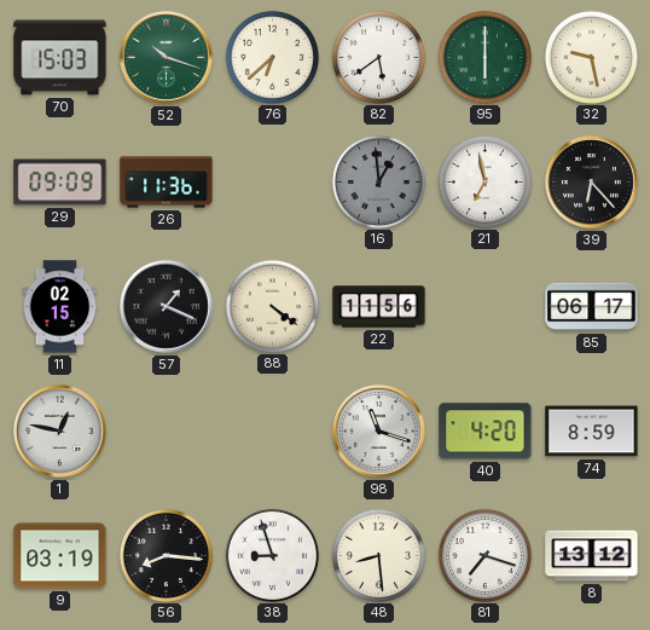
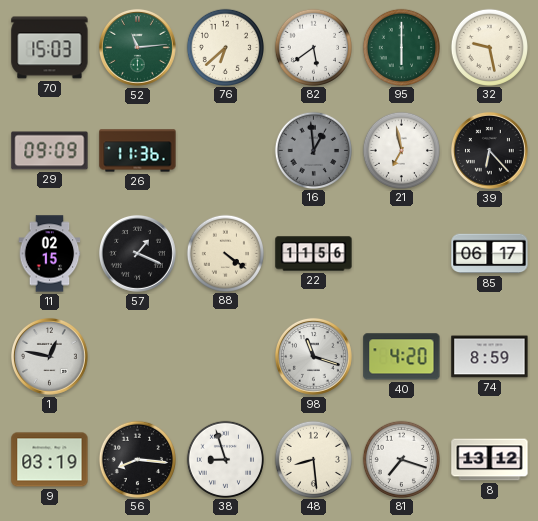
52: 10:18 -> 11:14 (137, 47)
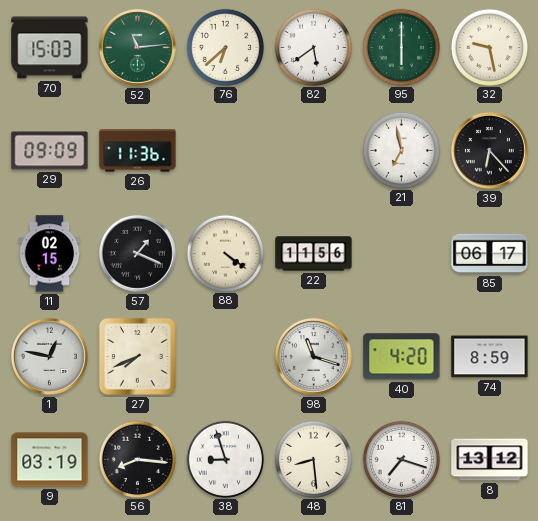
16: 12:59 -> none (313, 150)
27: none -> 7:41 (137, 356)
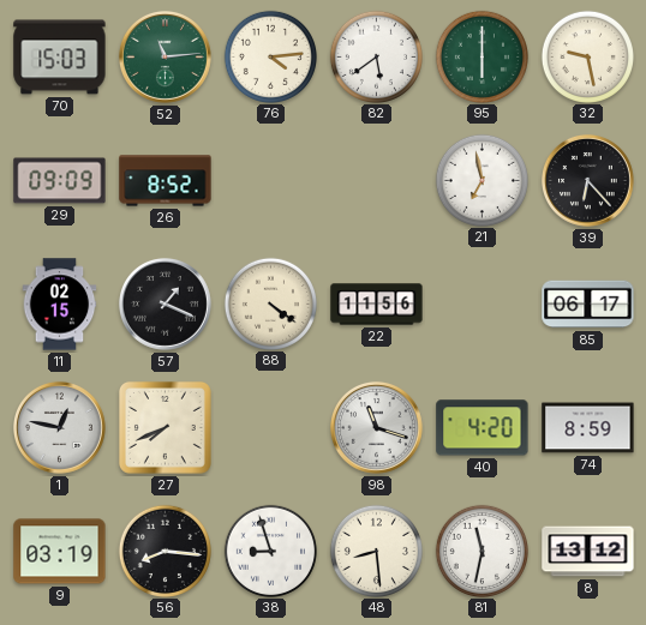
76: 6:38 -> 4:14 (270, 56)
26: 11:36 -> 8:52 (166, 181)
81: 7:18 -> 11:32 (481, 551)
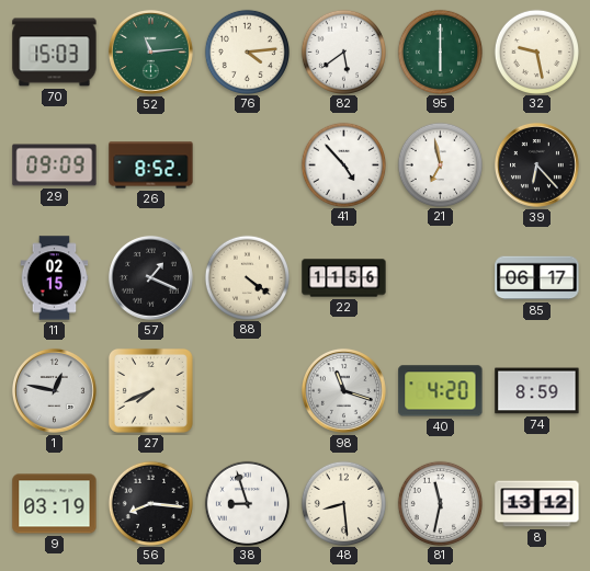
41: none -> 4:53 (343, 164)
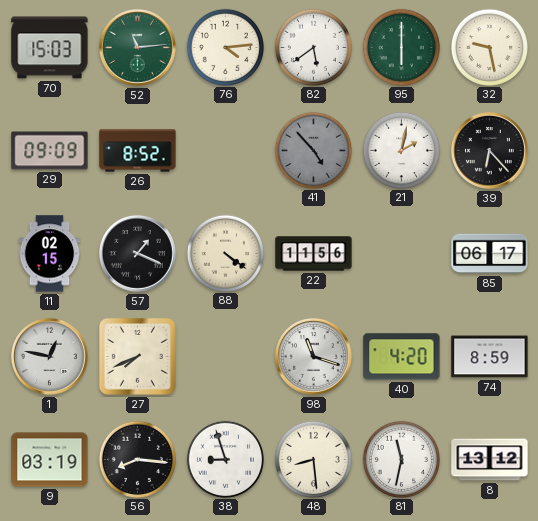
41 dial: white -> grey (313, 150)
21: 6:58 -> 2:02 (401, 150)
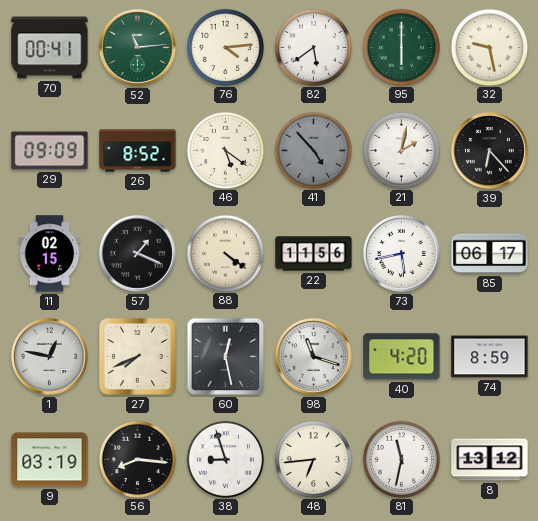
70: 15:03 -> 00:41 (50, 48)
46: none -> 5:21 (225, 150)
73: none -> 5:43 (401, 253)
60: none -> 12:28 (226, 357)
48: 8:29 -> 6:44 (313, 459)
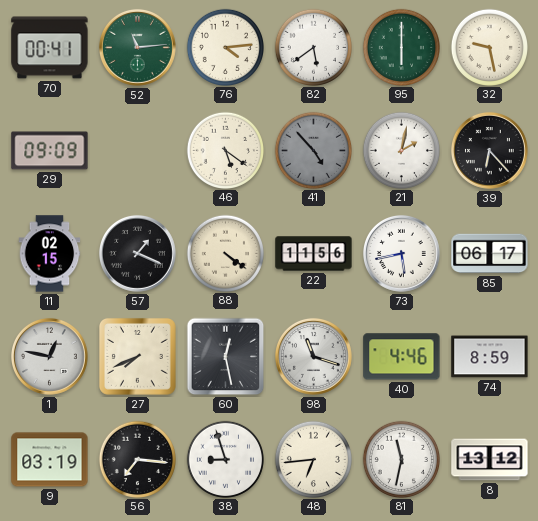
26: 8:52 -> none (138, 151)
40: 4:20 -> 4:46 (402, 357)
56: 8:16 -> 7:16 (137, 459)
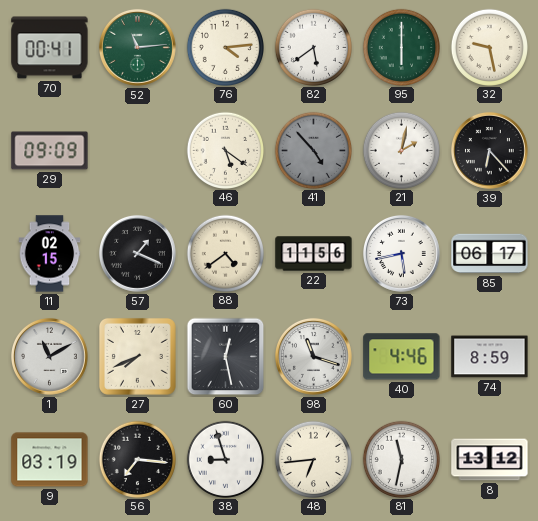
88: 4:21 -> 4:39 (225, 253)
1: 12:47 -> 11:10 (49, 356)
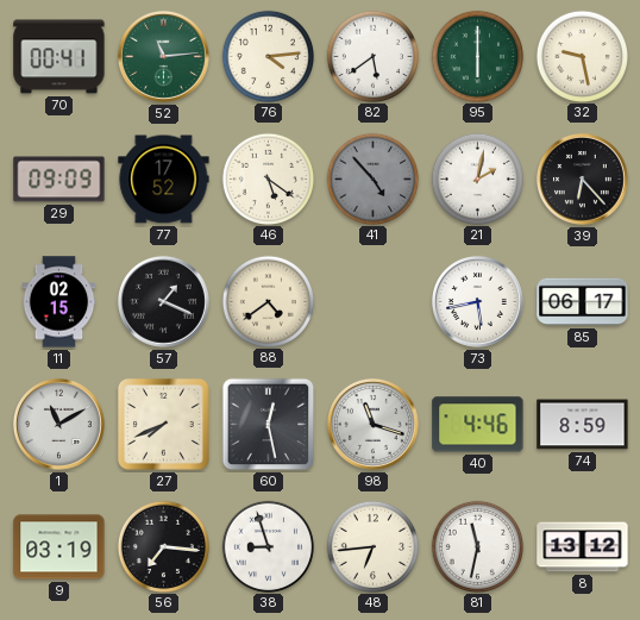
77: none -> 17:52 (164, 180)
22: 11:56 -> none (314, 254)
